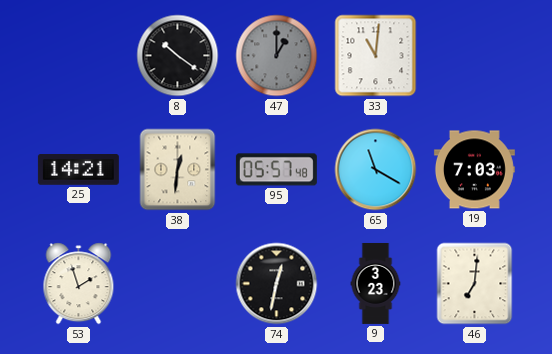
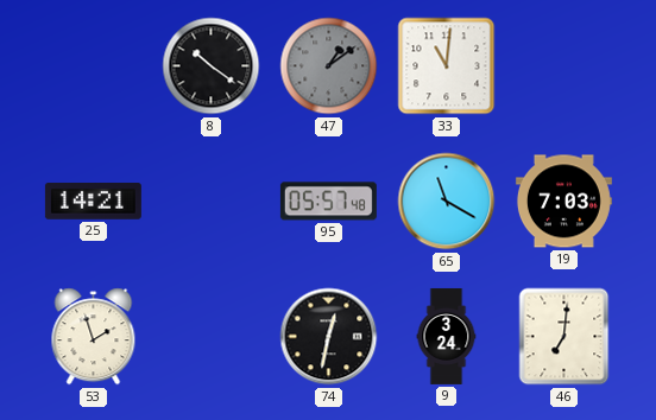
47: 1:00 -> 1:09 (329, 66)
38: 12:31 -> none (178, 170)
9: 3:23 -> 3:24 (447, 336)
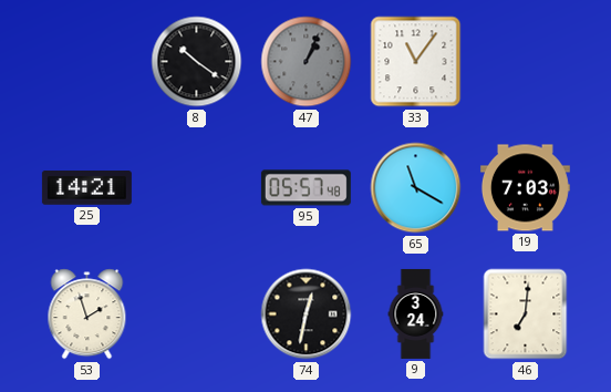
47: 1:09 -> 1:04 (307, 62)
33: 11:01 -> 11:06 (416, 62)
